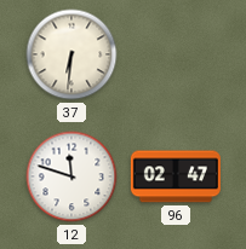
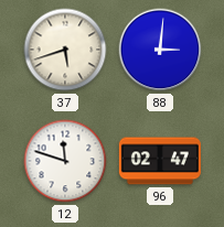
37: 6:31 -> 5:42 (65, 50)
88: none -> 3:01 (160, 50)
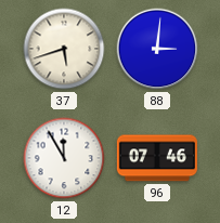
12: 11:48 -> 11:55 (64, 158)
96: 02:47 -> 07:46 (157, 158)
